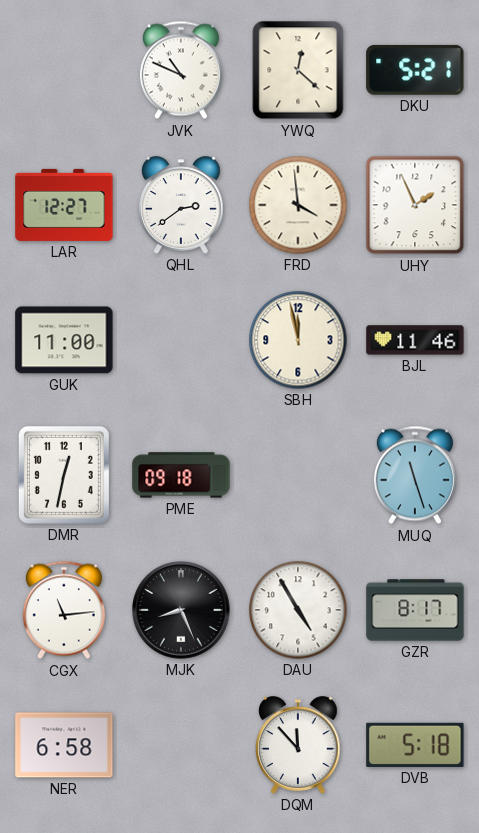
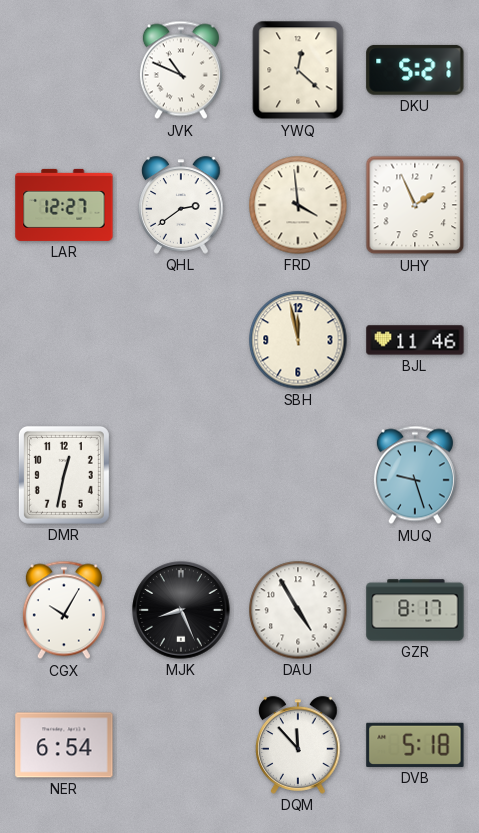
GUK: 11:00 -> none (64, 340)
PME: 09:18 -> none (181, 475)
MUQ: 11:27 -> 9:27 (415, 475)
CGX: 11:14 -> 10:05 (64, 610)
NER: 6:58 -> 6:54 (64, 745)
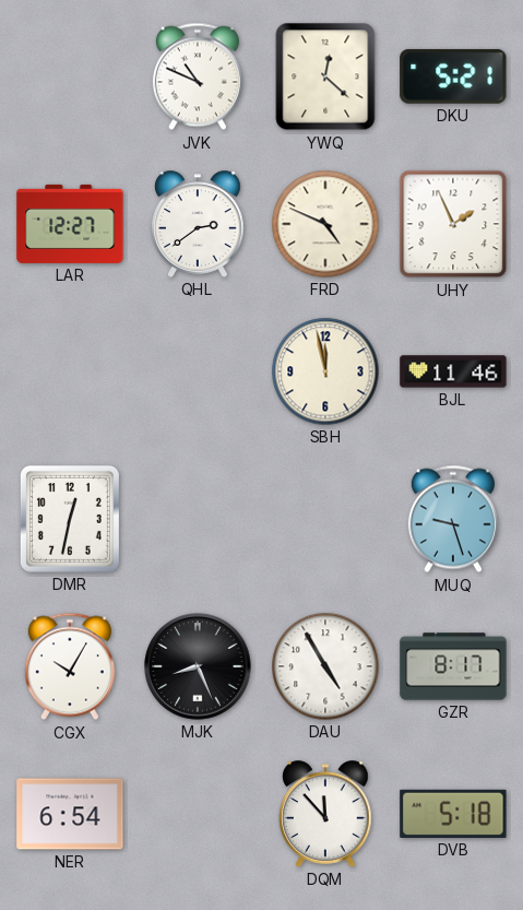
FRD: 3:59 -> 4:49 (325, 224)
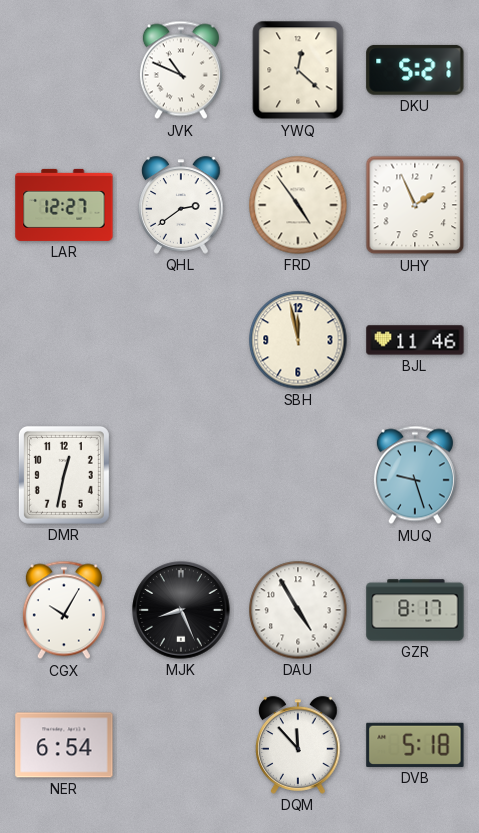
FRD: 4:49 -> 4:54 (298, 205)
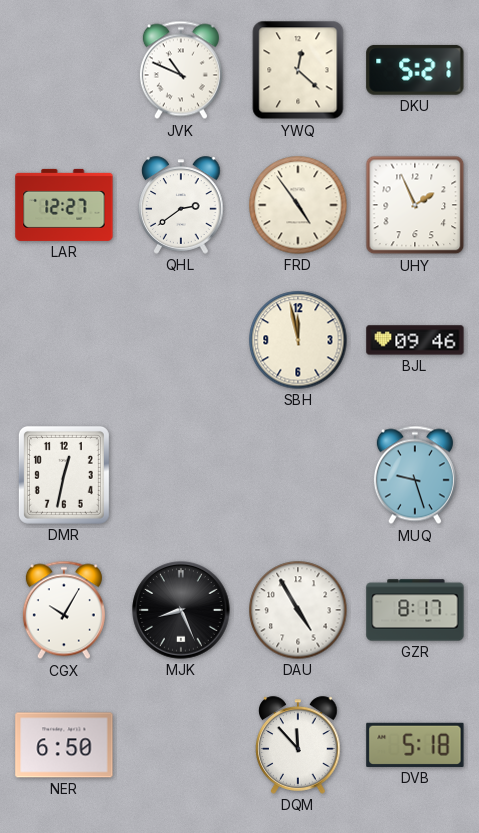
BJL: 11:46 -> 09:46 (415, 340)
NER: 6:54 -> 6:50 (64, 745)
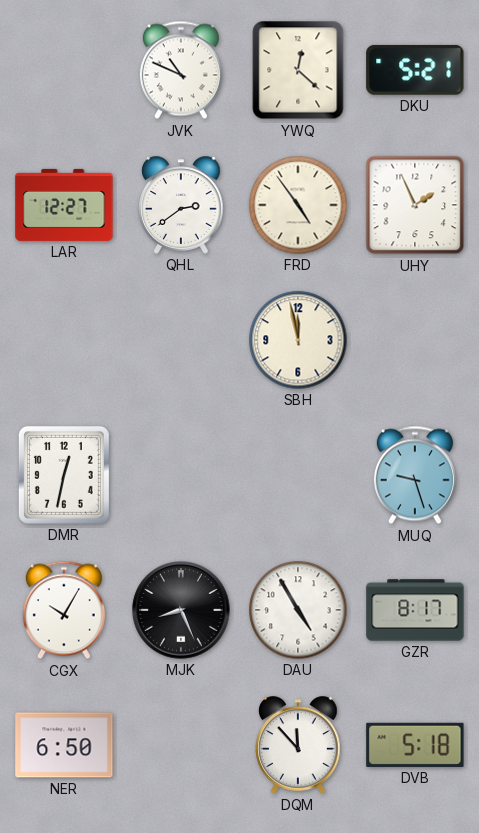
BJL: 09:46 -> none (415, 340)
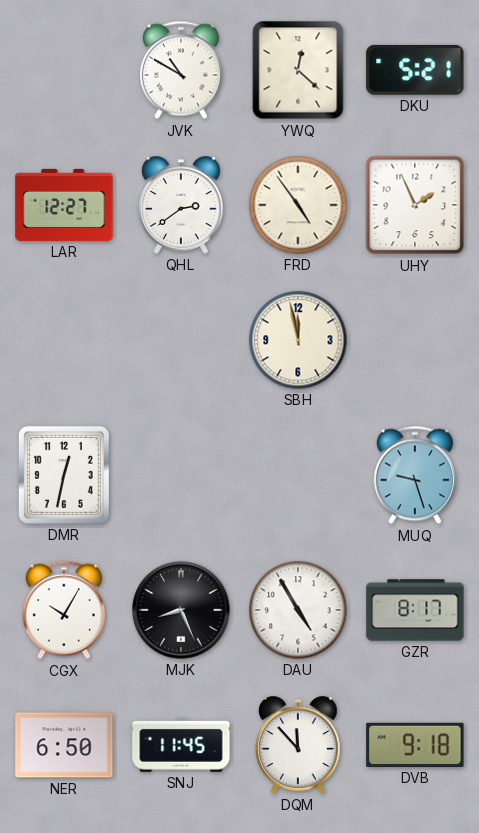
JVK: 10:49 -> 10:50 (181, 70)
SNJ: none -> 11:45 (181, 745)
DVB: 5:18 -> 9:18 (415, 745)
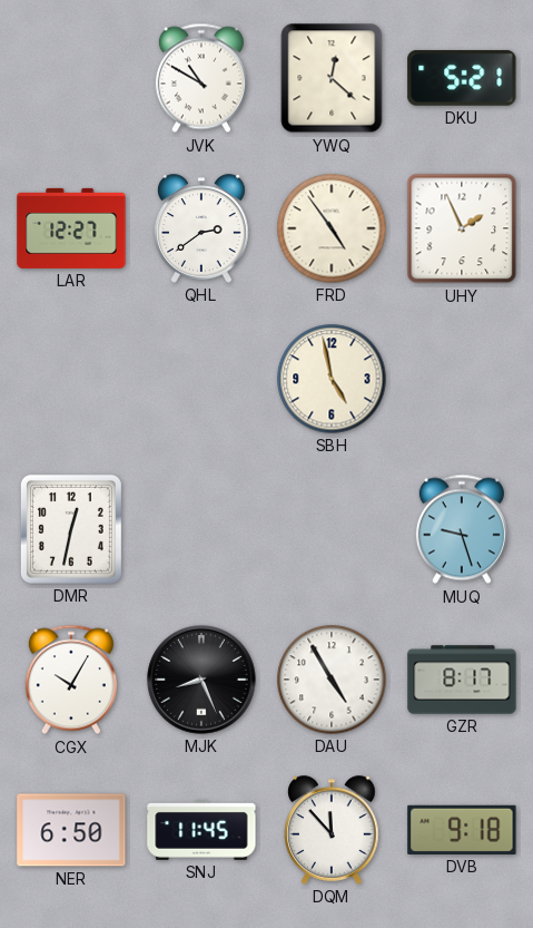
SBH: 11:58 -> 4:58 (332, 379)
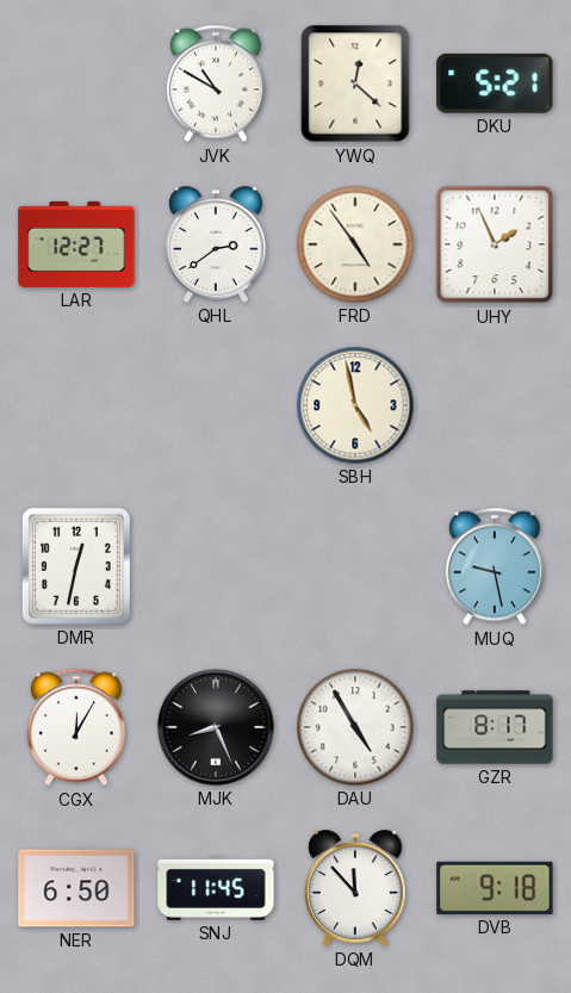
MUQ: 9:27 -> 9:28 (495, 566)
CGX: 10:05 -> 12:05 (76, 727)
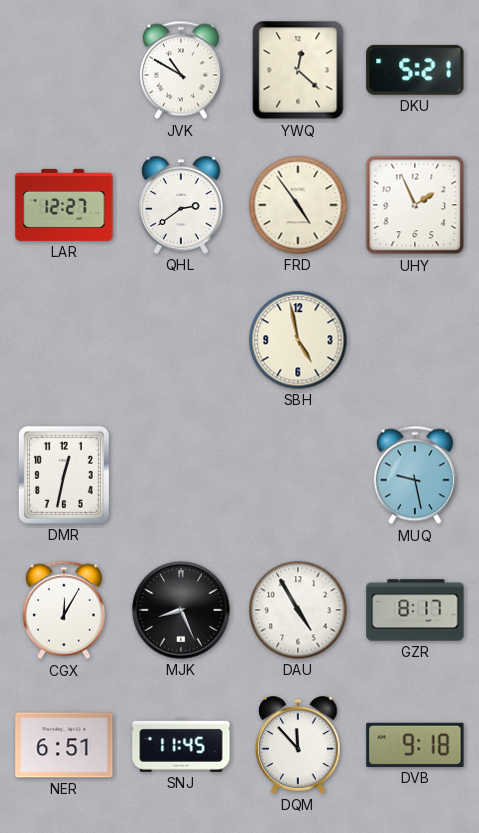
NER: 6:50 -> 6:51 (64, 745)
